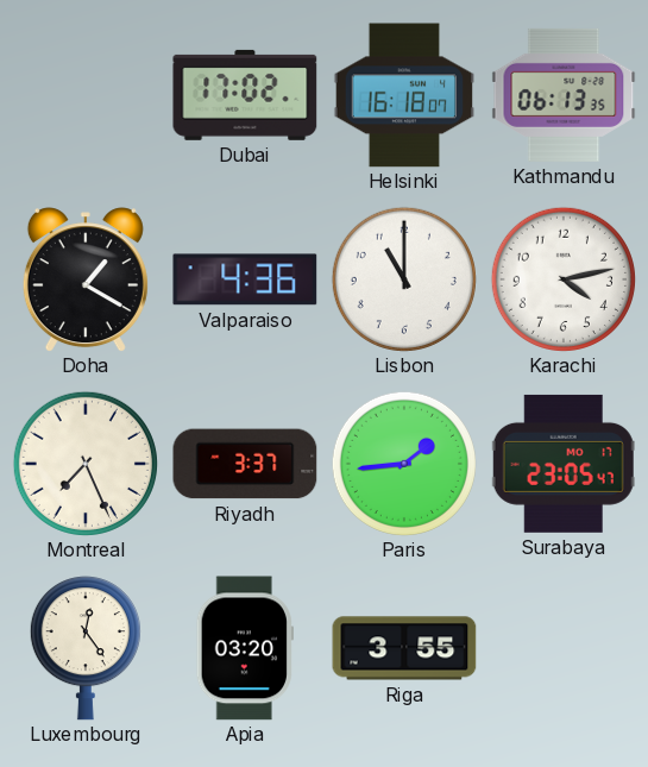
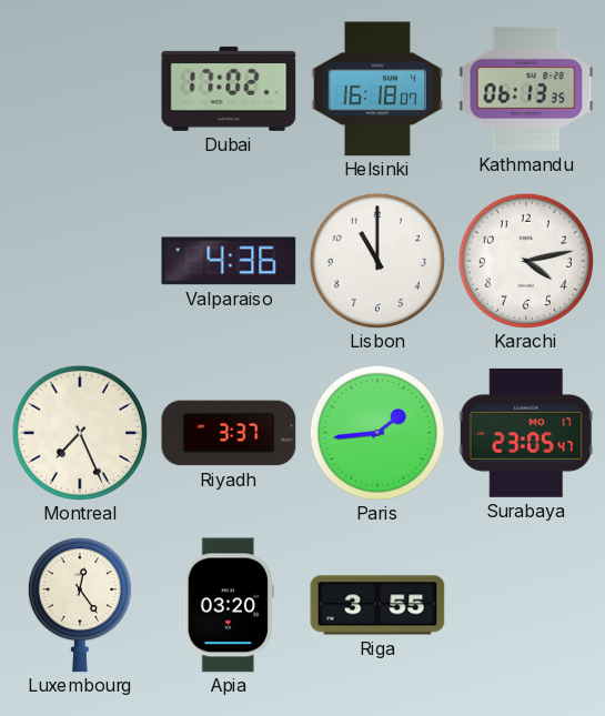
Doha: 1:20 -> none (86, 279)
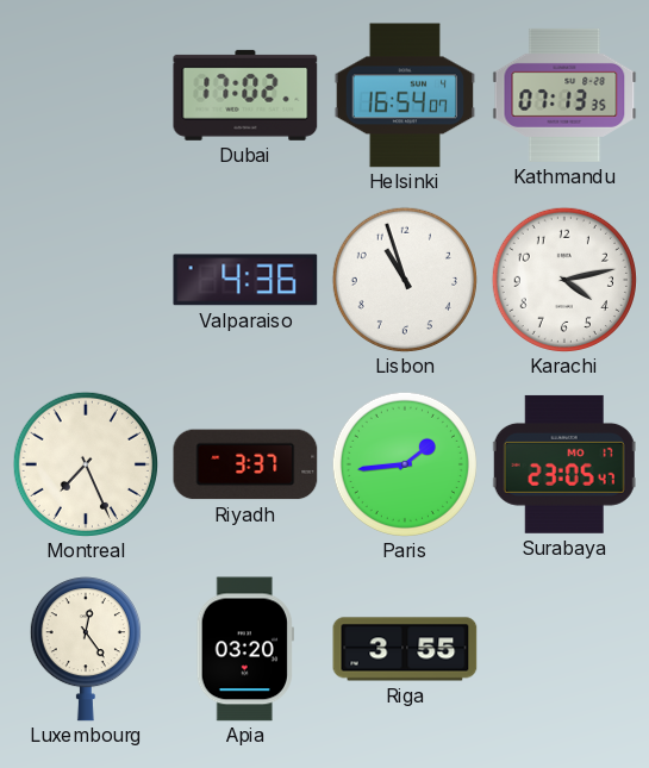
Helsinki: 16:18 -> 16:54 (404, 95)
Kathmandu: 06:13 -> 07:13 (564, 95)
Lisbon: 11:00 -> 10:57 (405, 280)
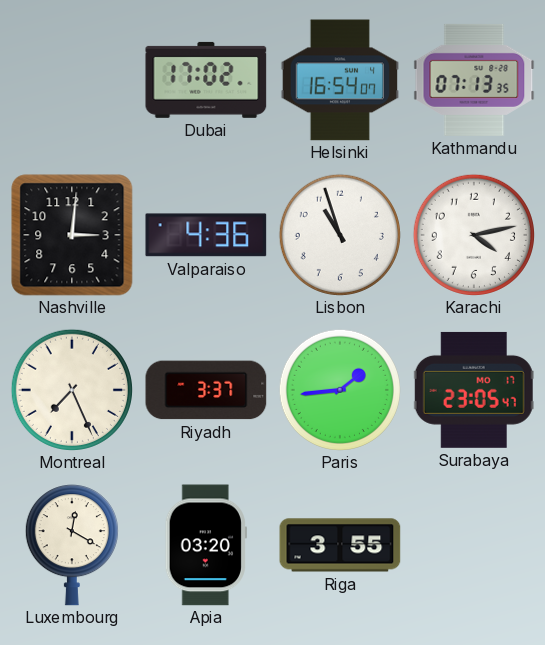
Nashville: none -> 3:01 (72, 235)
Luxembourg: 12:24 -> 12:20 (72, 545)
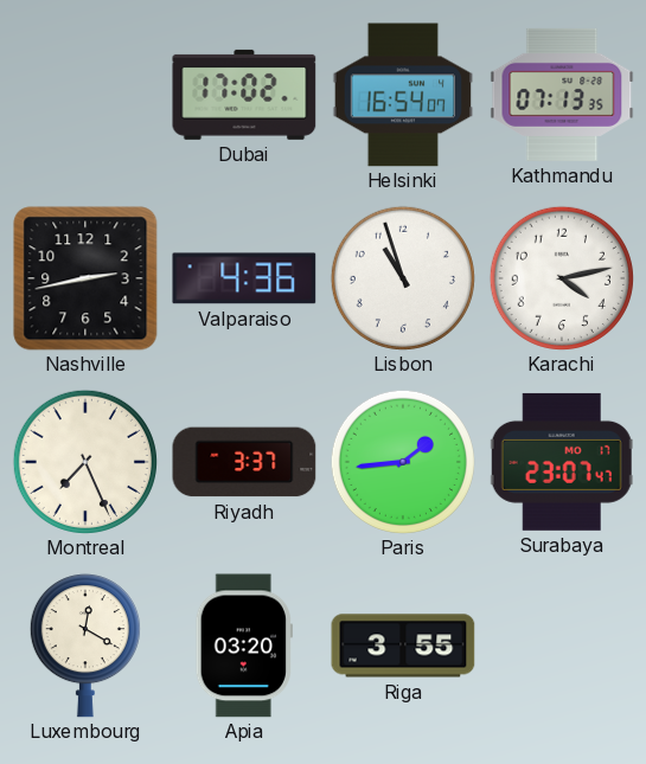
Nashville: 3:01 -> 2:43 (85, 278)
Surabaya: 23:05 -> 23:07 (562, 462)
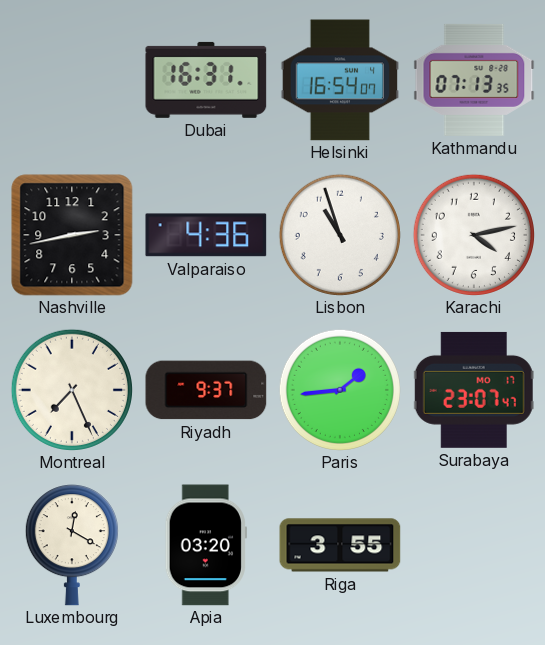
Dubai: 17:02 -> 16:31 (206, 80)
Riyadh: 3:37 -> 9:37 (206, 390)
